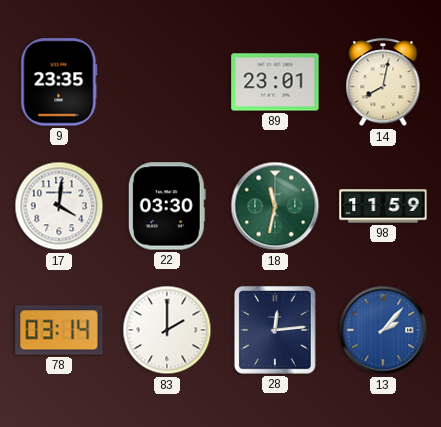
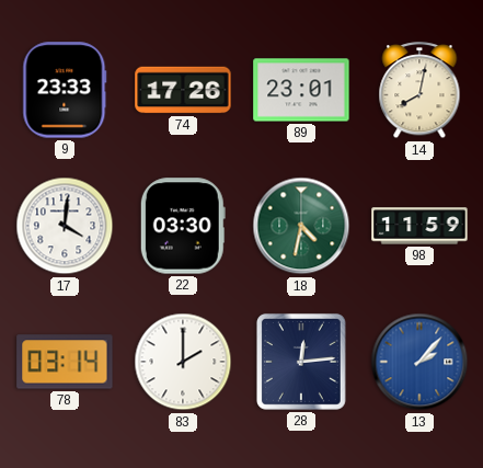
9: 23:35 -> 23:33 (65, 90)
74: none -> 17:26 (183, 90)
18: 11:32 -> 4:32 (301, 226)
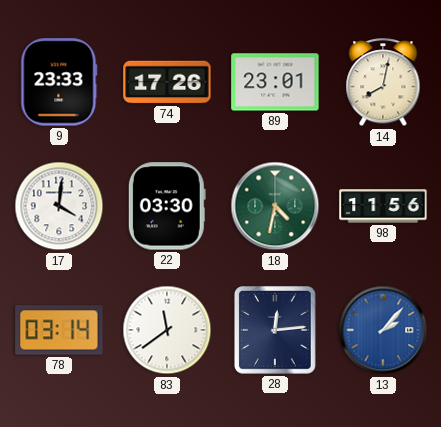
98: 11:59 -> 11:56 (383, 206)
83: 2:00 -> 11:39 (167, 330)
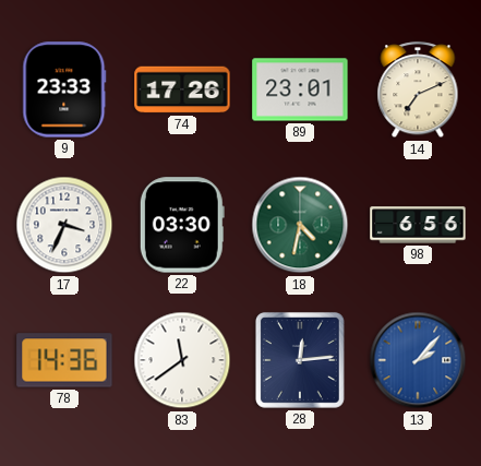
14: 8:02 -> 7:11 (418, 91)
17: 4:01 -> 3:34 (64, 225)
98: 11:56 -> 6:56 (418, 225)
78: 03:14 -> 14:36 (64, 360)
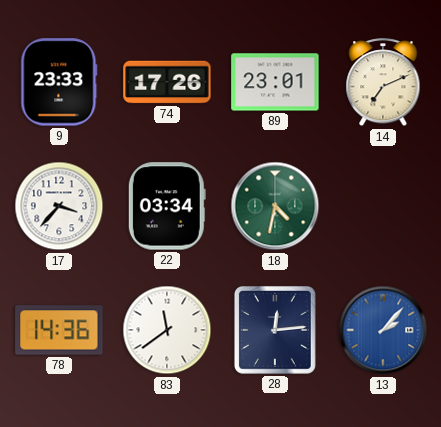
17: 3:34 -> 3:37 (59, 206)
22: 03:30 -> 03:34 (167, 206)
98: 6:56 -> none (418, 225)
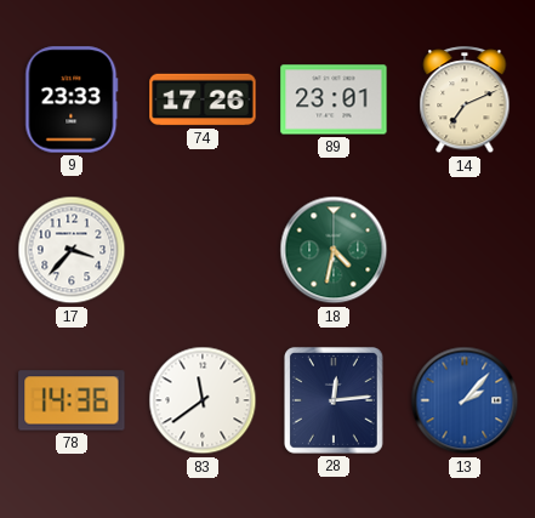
22: 03:34 -> none (167, 206)
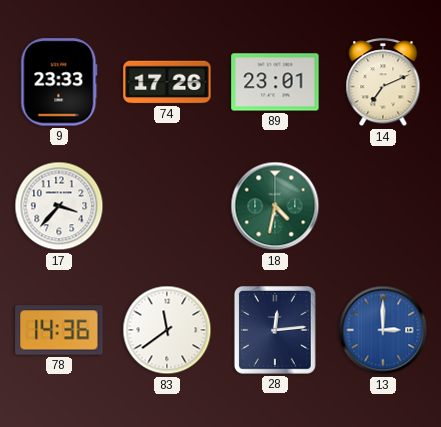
13: 2:07 -> 3:00 (383, 330)
